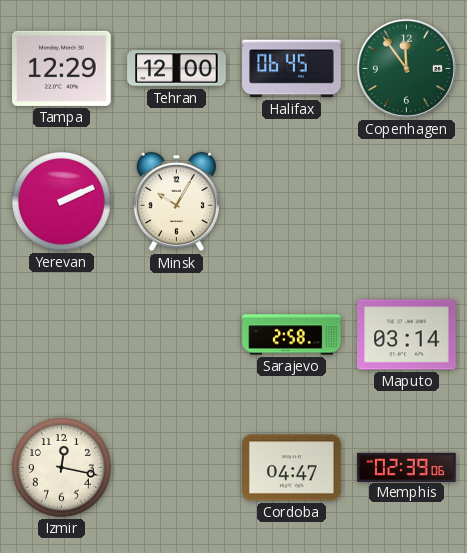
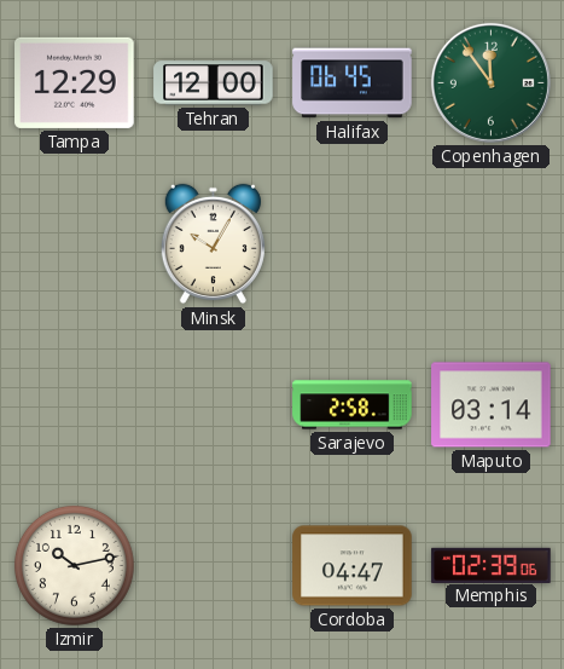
Yerevan: 2:11 -> none (61, 201)
Izmir: 12:17 -> 10:13 (74, 565)
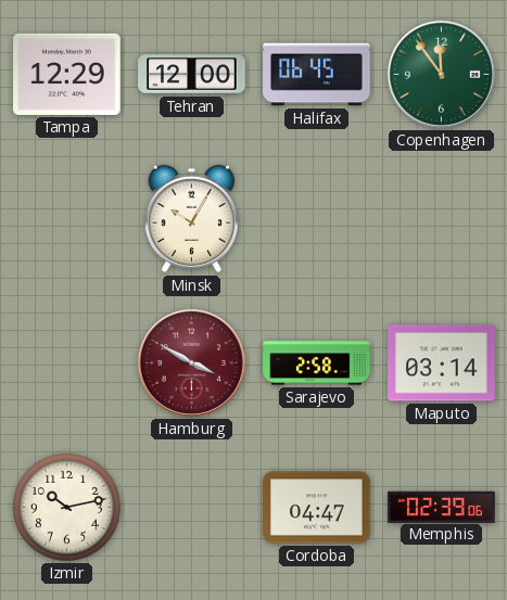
Hamburg: none -> 3:50 (191, 362)
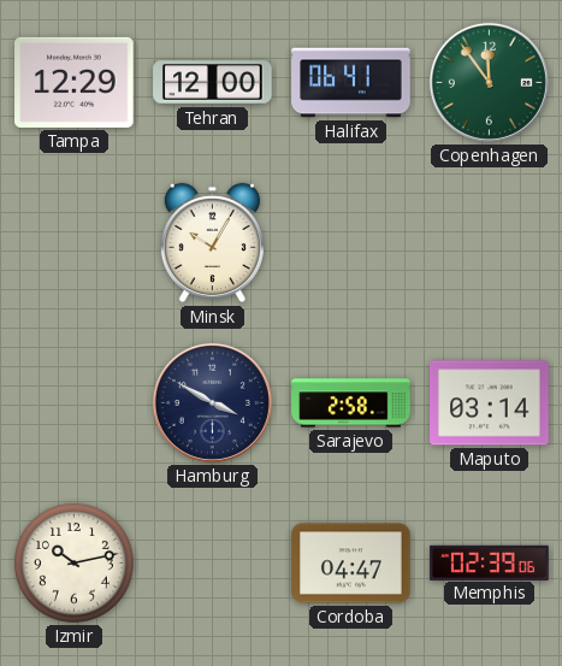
Halifax: 06:45 -> 06:41 (351, 83)
Hamburg dial: burgundy -> navy (212, 402)
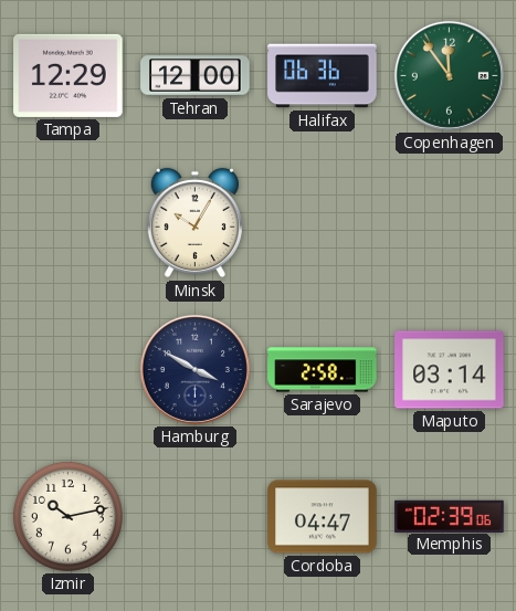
Halifax: 06:41 -> 06:36 (323, 76)
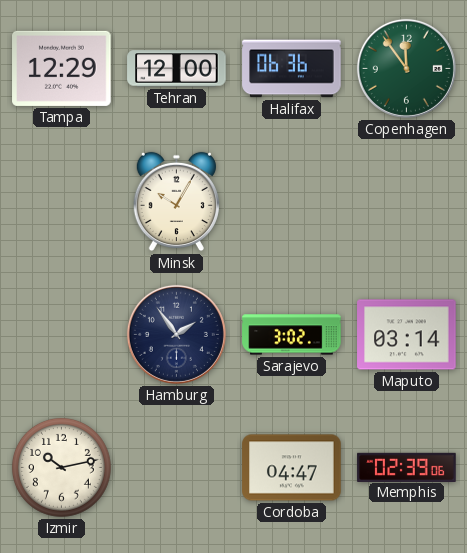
Hamburg: 3:50 -> 1:54 (176, 334)
Sarajevo: 2:58 -> 3:02 (292, 335)
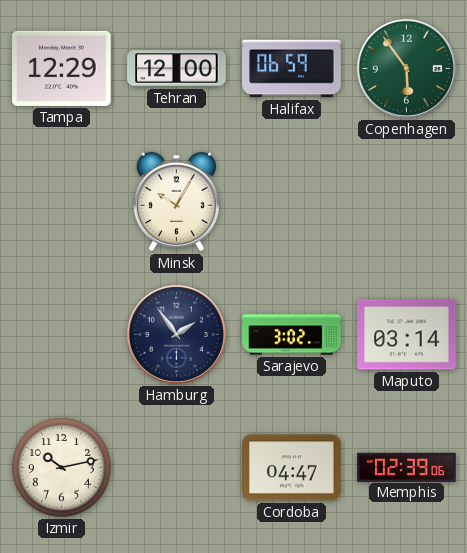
Halifax: 06:36 -> 06:59 (292, 69)
Copenhagen: 11:54 -> 5:54 (406, 68)
